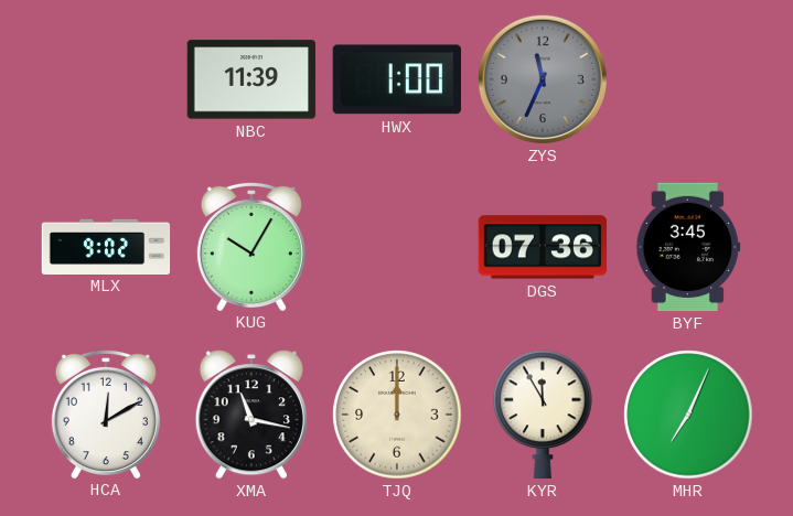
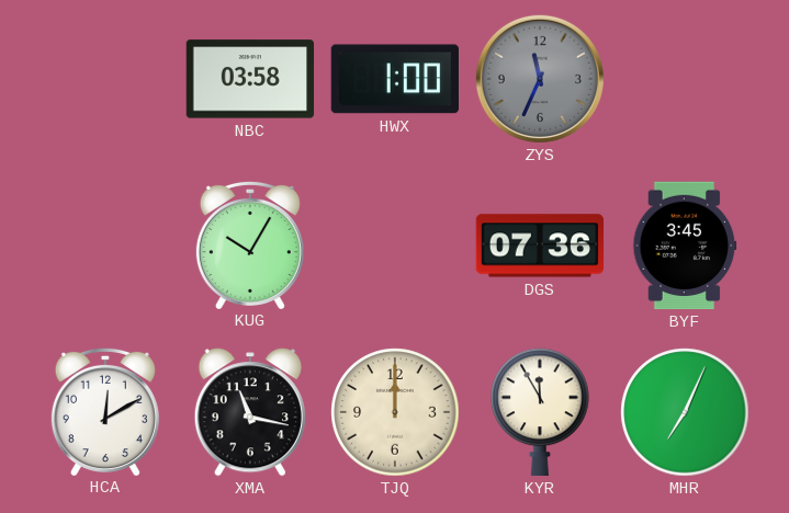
NBC: 11:39 -> 03:58 (250, 79)
MLX: 9:02 -> none (106, 246)
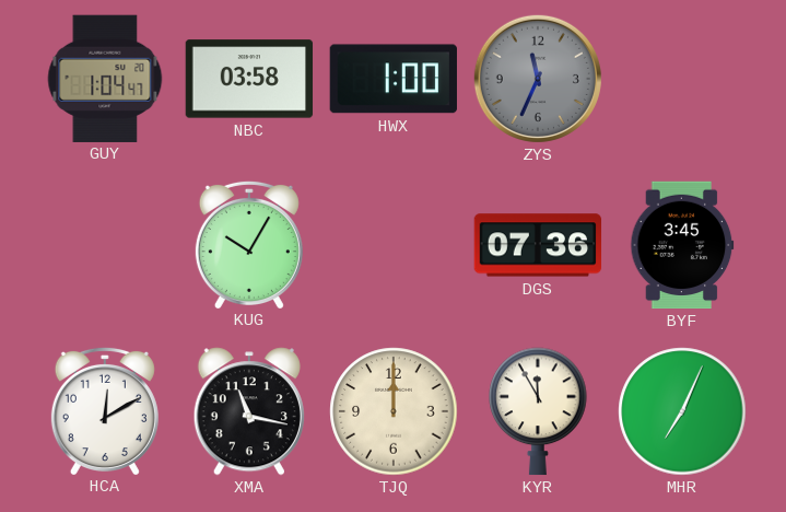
GUY: none -> 1:04 (105, 78)
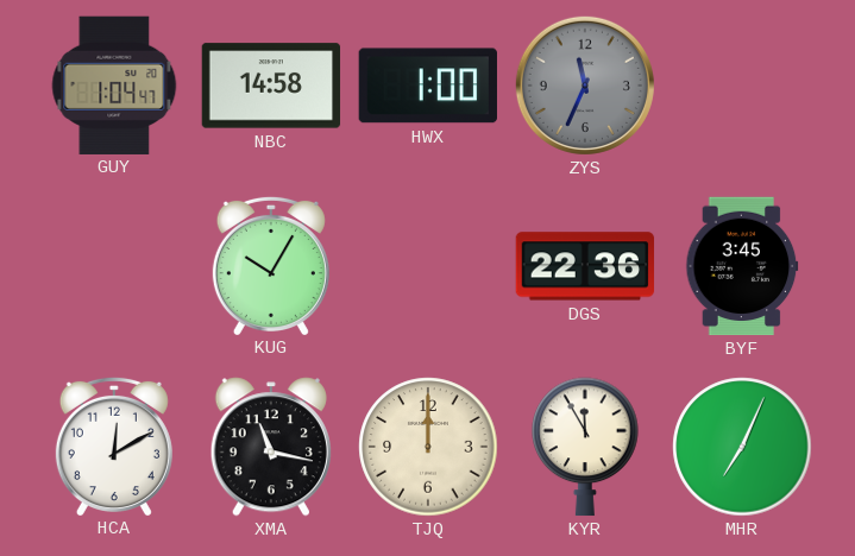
NBC: 03:58 -> 14:58 (271, 86)
DGS: 07:36 -> 22:36 (585, 266)
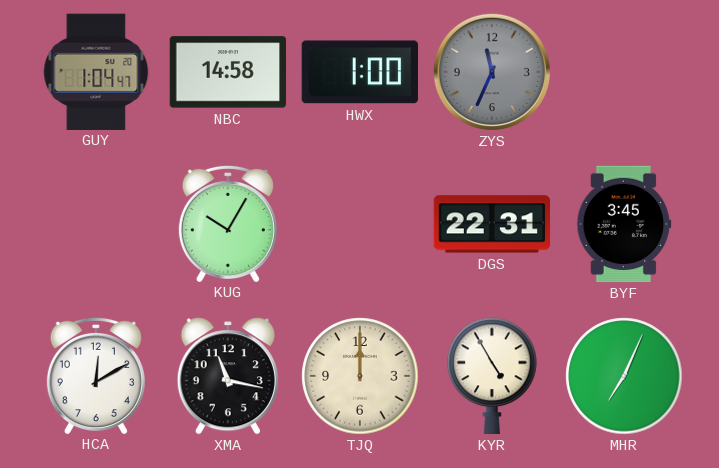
DGS: 22:36 -> 22:31 (492, 224)
KYR: 11:55 -> 4:55 (492, 376)
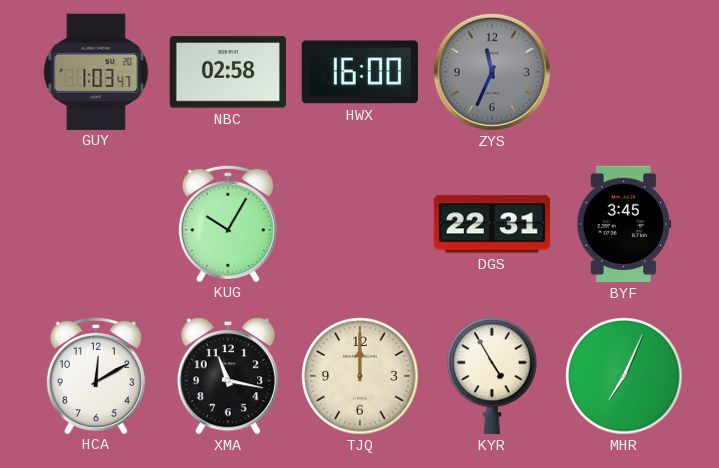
GUY: 1:04 -> 1:03 (96, 71)
NBC: 14:58 -> 02:58 (228, 72)
HWX: 1:00 -> 16:00 (359, 72)
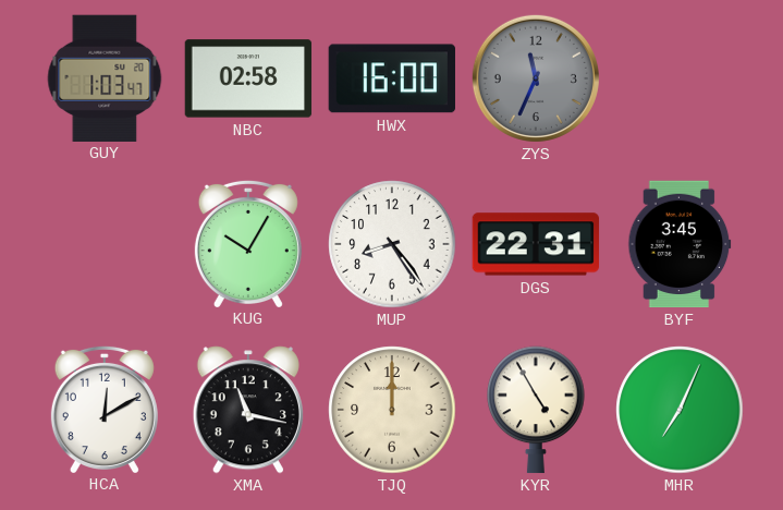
MUP: none -> 8:24 (392, 244)
